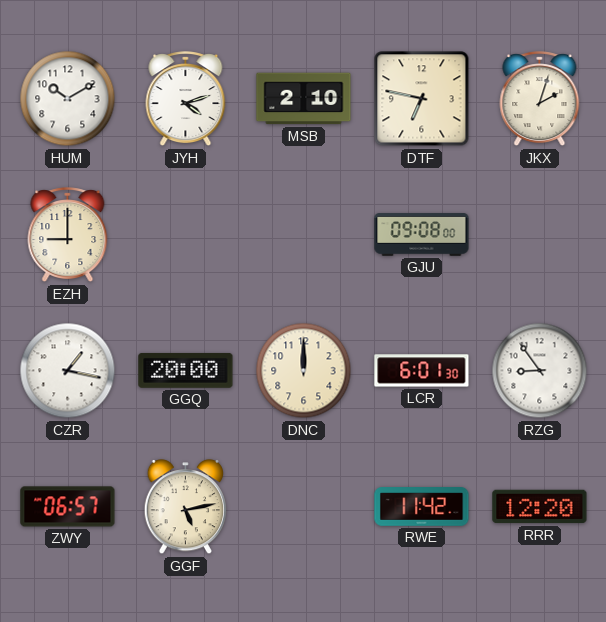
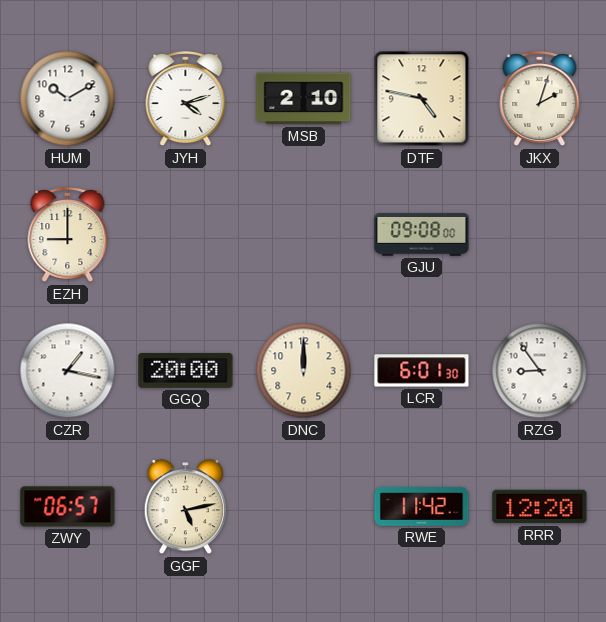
DTF: 6:47 -> 4:47 (422, 99)
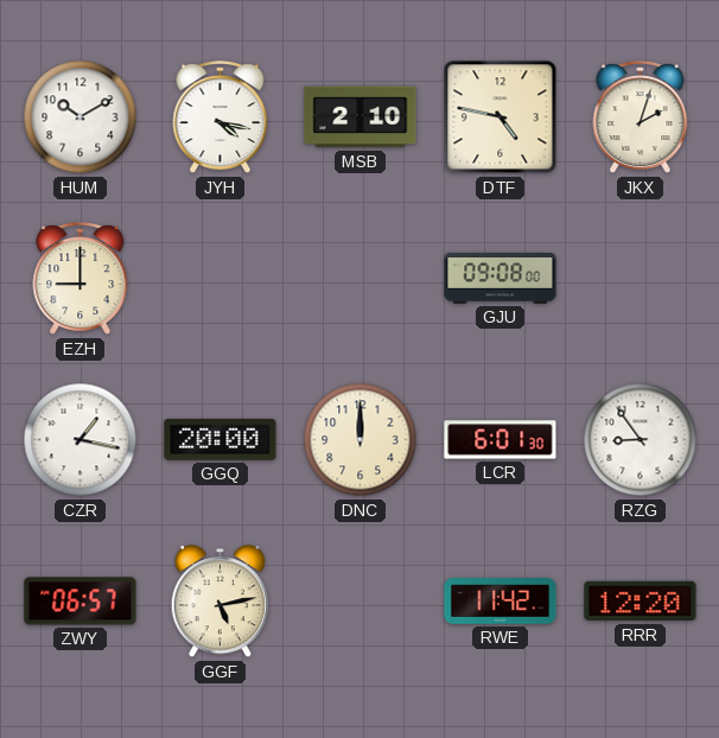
JYH: 4:12 -> 4:17 (221, 117)
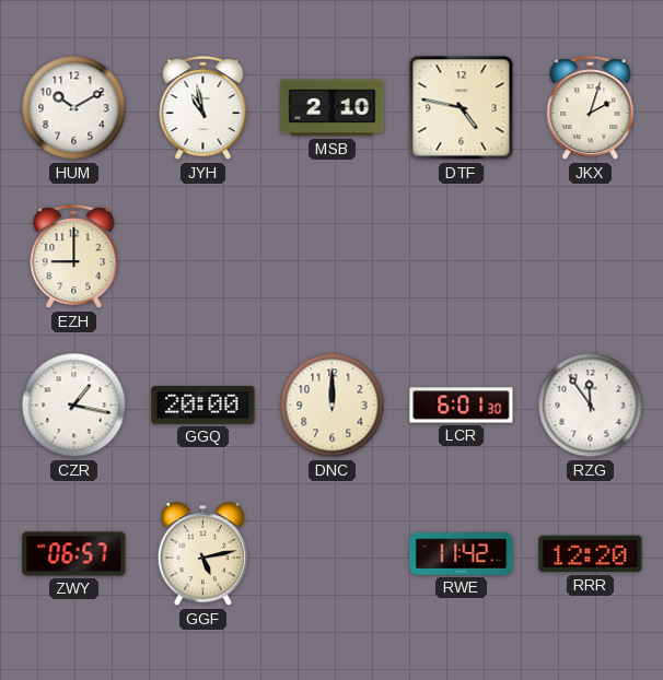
JYH: 4:17 -> 10:58 (203, 108)
GJU: 09:08 -> none (501, 279)
RZG: 8:54 -> 11:54 (591, 406)
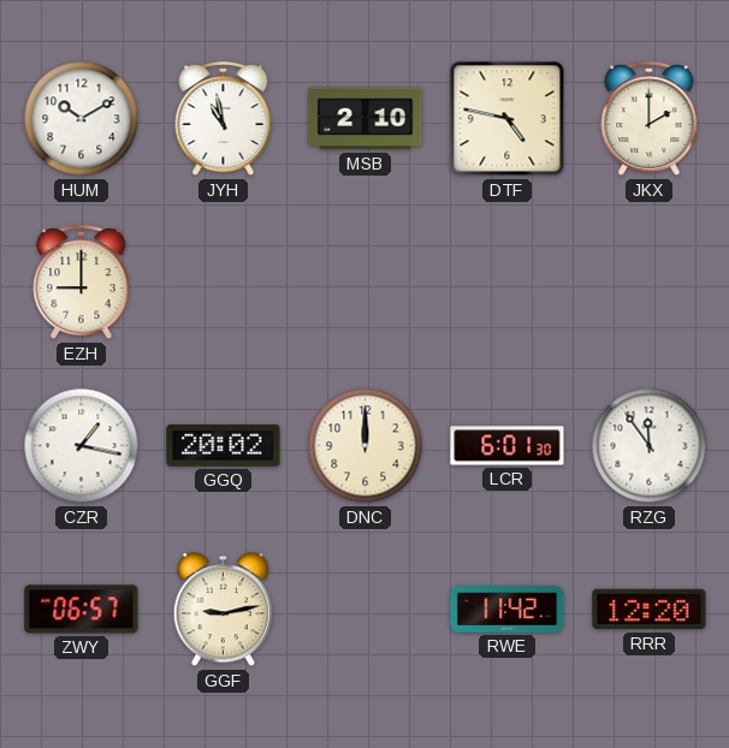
JKX: 2:03 -> 2:00 (650, 119)
GGQ: 20:00 -> 20:02 (224, 445)
GGF: 5:13 -> 9:13 (223, 611)
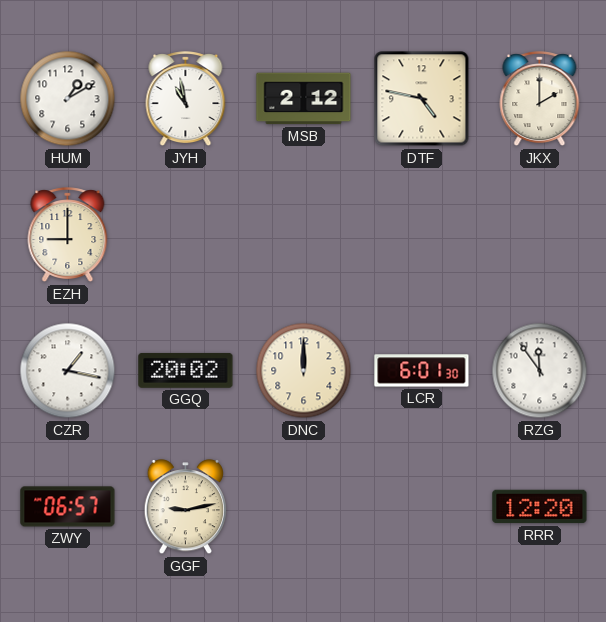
HUM: 10:10 -> 1:10 (68, 99)
MSB: 2:10 -> 2:12 (304, 99)
RWE: 11:42 -> none (508, 610)
